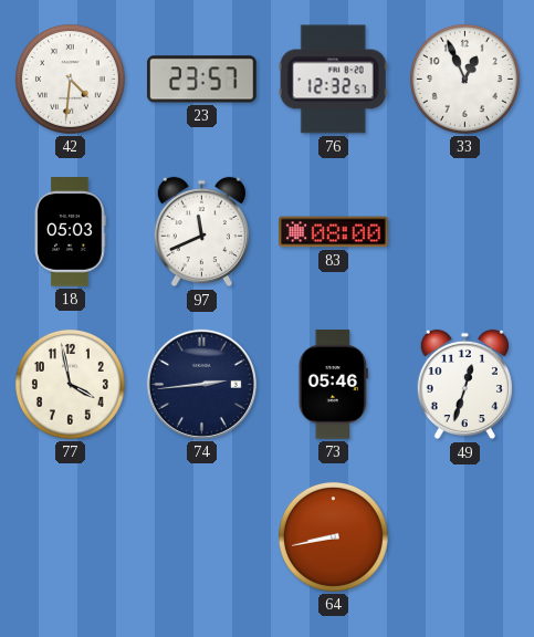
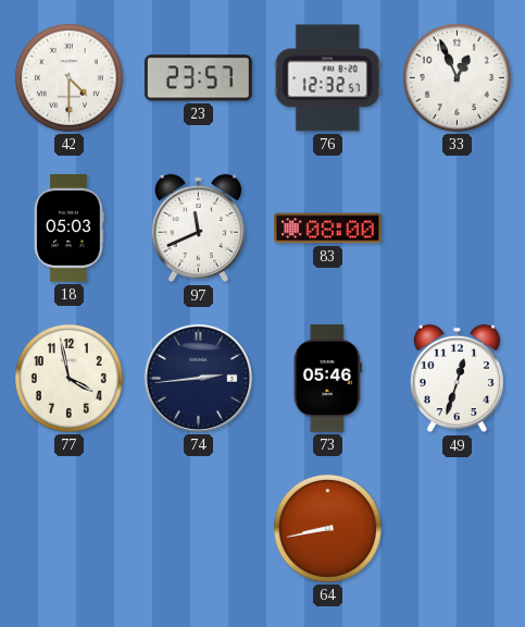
42: 4:31 -> 4:30 (68, 77)
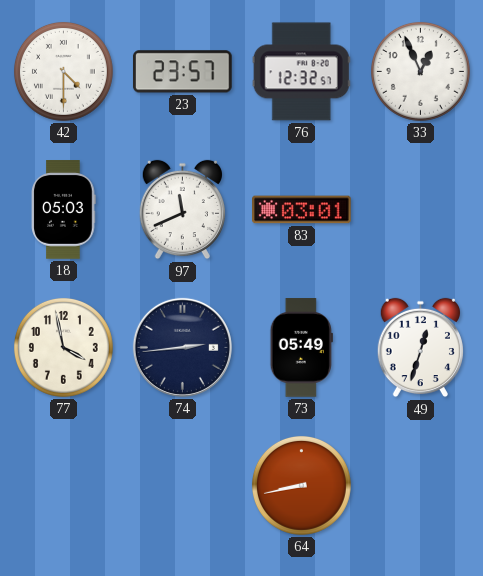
83: 08:00 -> 03:01 (302, 210)
73: 05:46 -> 05:49 (301, 348)
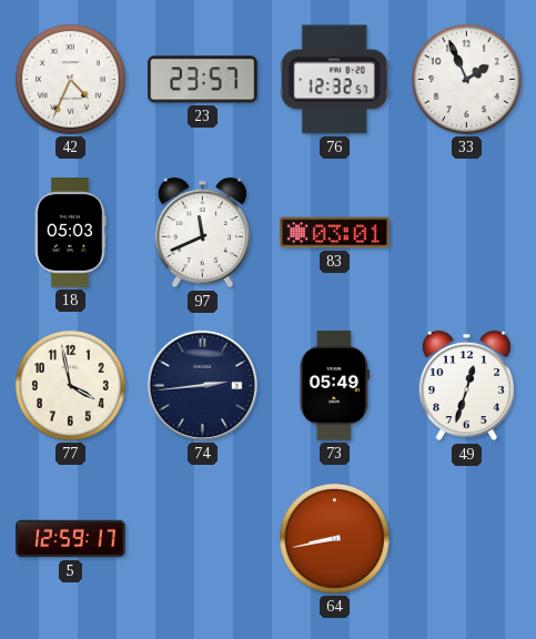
42: 4:30 -> 4:34 (70, 79)
33: 12:56 -> 1:56 (466, 79)
5: none -> 12:59 (71, 539)
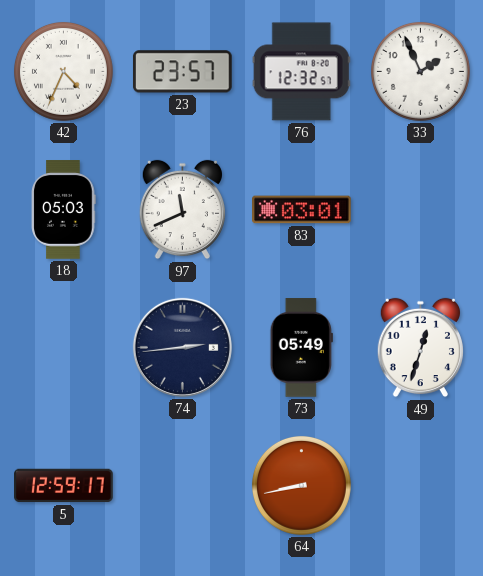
77: 3:58 -> none (70, 385)
